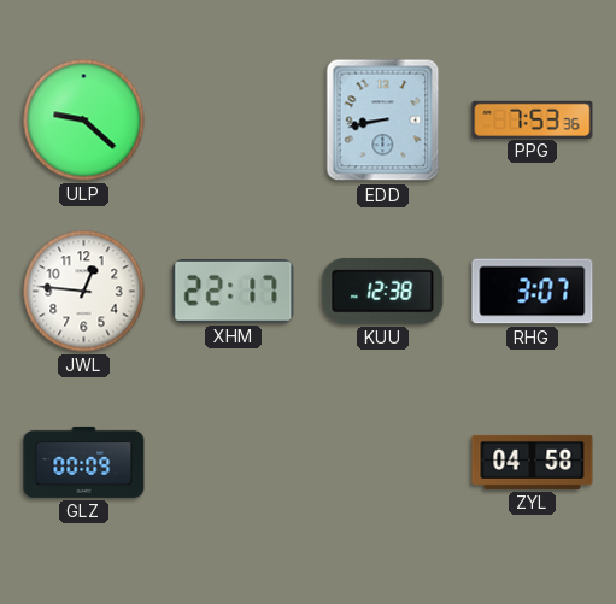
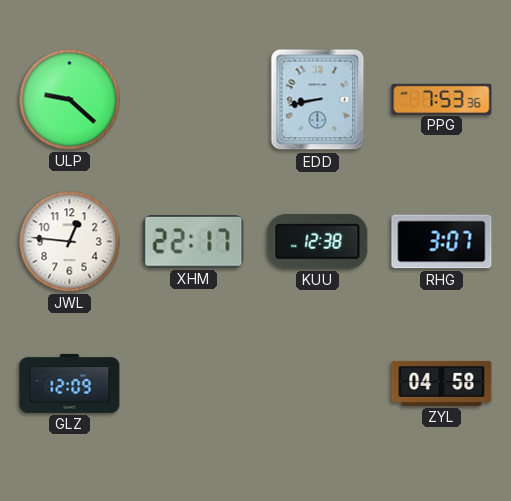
GLZ: 00:09 -> 12:09 (70, 383)
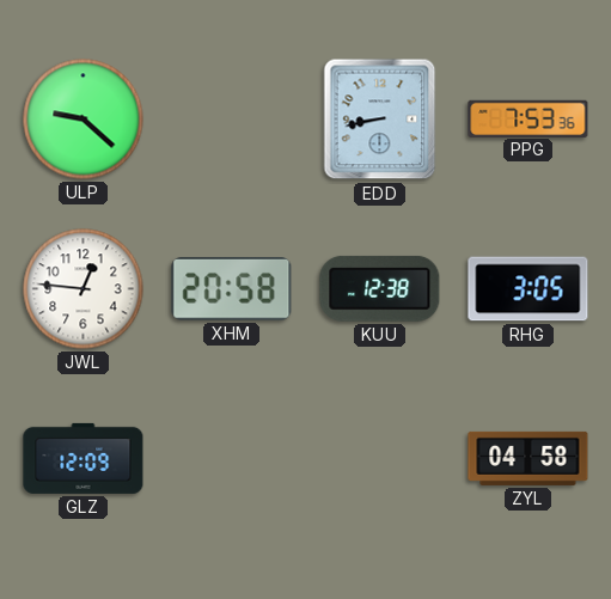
XHM: 22:17 -> 20:58 (232, 289)
RHG: 3:07 -> 3:05 (528, 289)
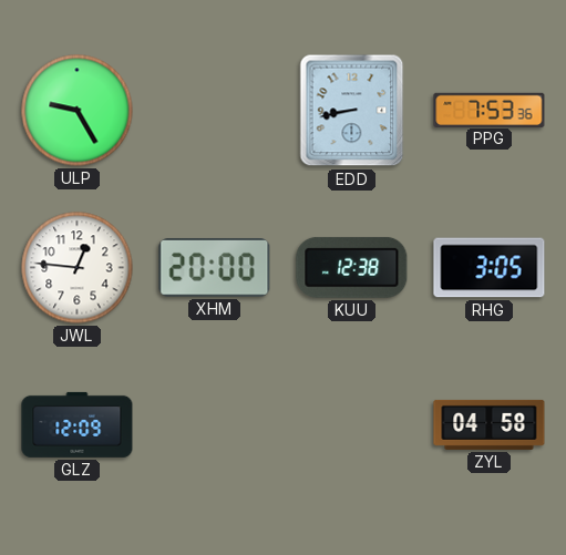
ULP: 9:22 -> 9:25 (78, 111)
XHM: 20:58 -> 20:00 (215, 268)
